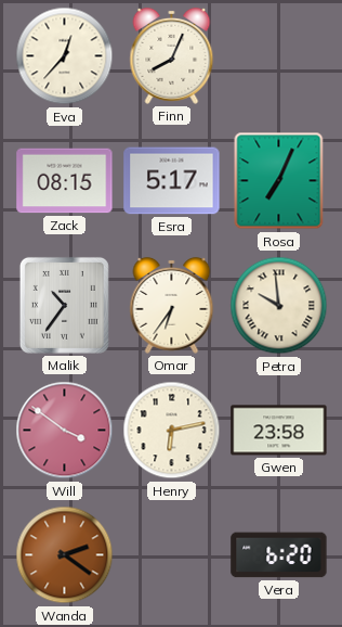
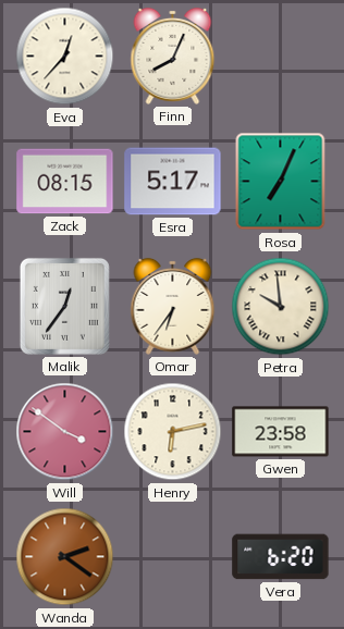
Malik: 10:36 -> 12:36 (64, 306)
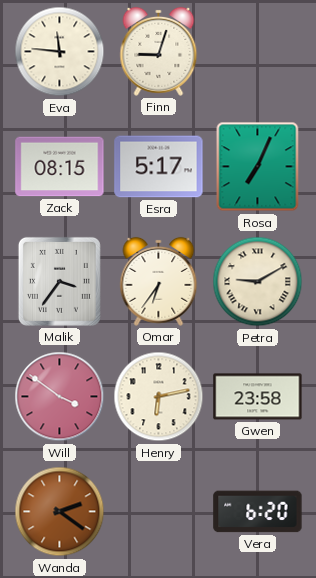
Eva: 12:37 -> 11:46 (60, 52)
Finn: 8:04 -> 9:03 (159, 51)
Malik: 12:36 -> 3:36 (59, 281)
Petra: 9:59 -> 9:10 (258, 282)
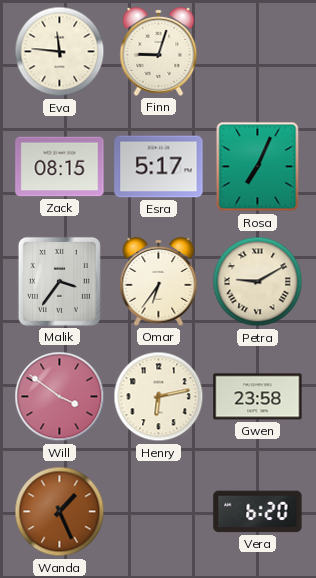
Wanda: 2:21 -> 1:26 (60, 512)
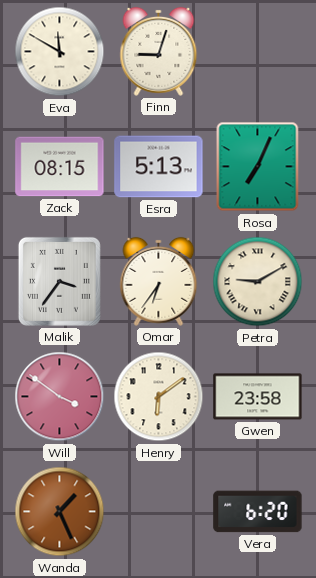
Eva: 11:46 -> 11:50 (60, 52)
Esra: 5:17 -> 5:13 (159, 167)
Henry: 6:13 -> 6:09 (159, 397)
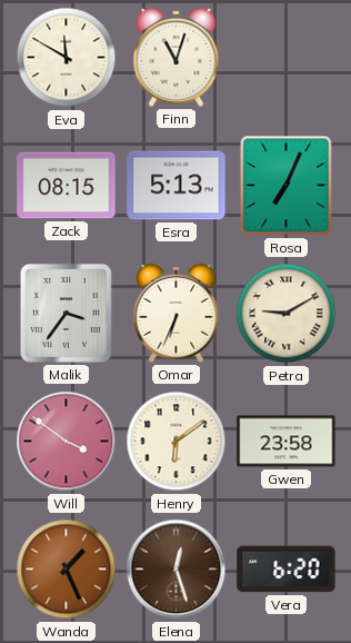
Finn: 9:03 -> 11:03 (177, 57)
Omar: 6:36 -> 6:34 (177, 313)
Elena: none -> 12:27 (177, 570)
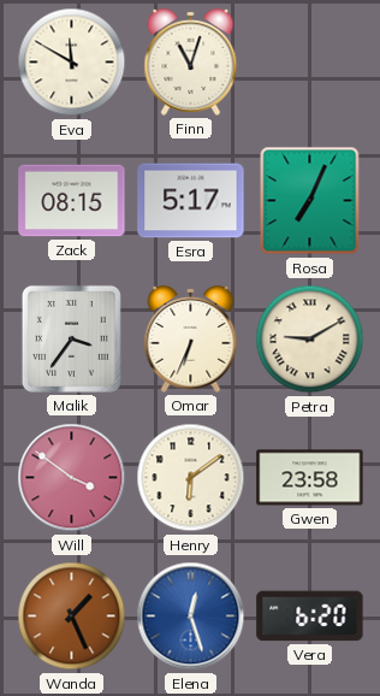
Esra: 5:13 -> 5:17 (191, 201)
Elena dial: brown -> blue (191, 617)
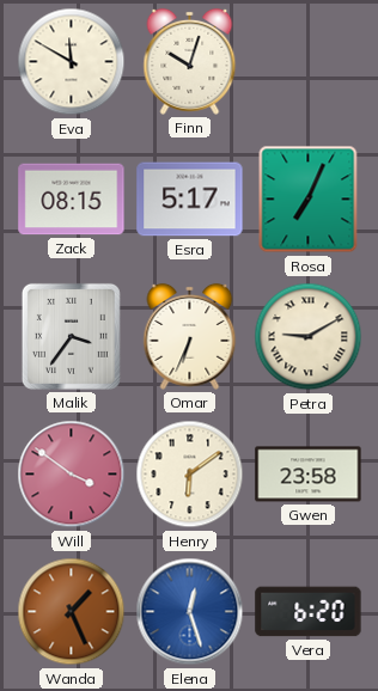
Finn: 11:03 -> 10:03 (190, 61)
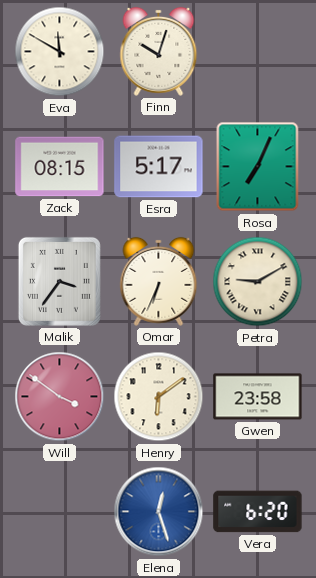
Wanda: 1:26 -> none (72, 612)
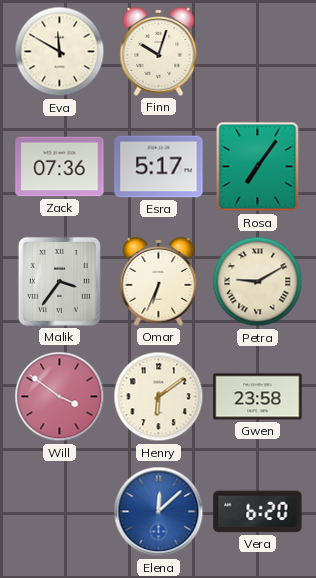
Zack: 08:15 -> 07:36 (60, 167)
Rosa: 7:04 -> 7:06 (258, 167)
Elena: 12:27 -> 12:08 (159, 512)
